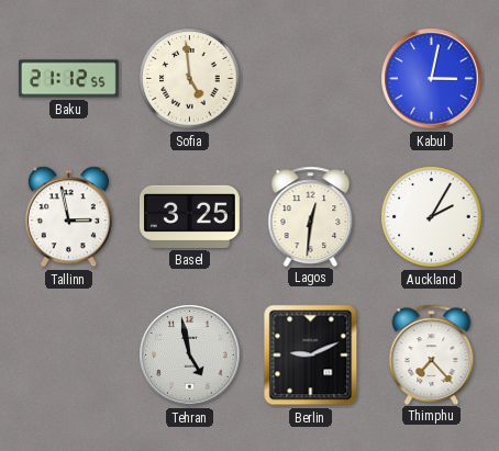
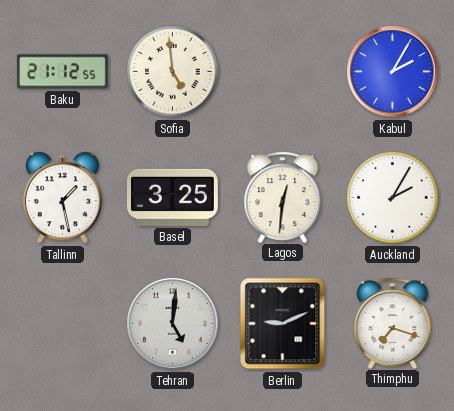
Kabul: 3:02 -> 2:05 (393, 72)
Tallinn: 2:58 -> 1:28 (62, 198)
Tehran: 4:58 -> 5:01 (173, 324)
Thimphu: 7:23 -> 7:18 (393, 323)
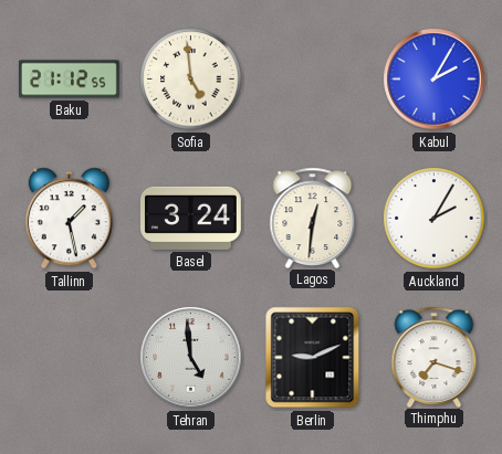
Basel: 3:25 -> 3:24 (190, 218)
Tehran: 5:01 -> 4:59 (191, 358)
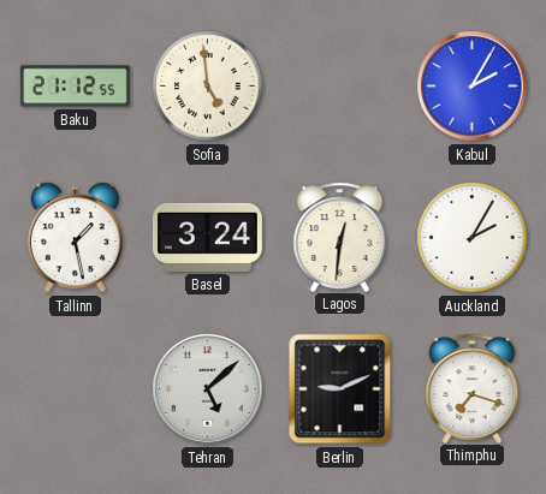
Tehran: 4:59 -> 5:08 (208, 389)
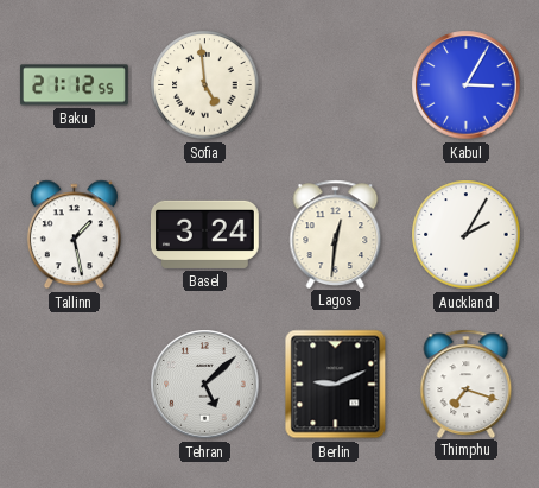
Kabul: 2:05 -> 3:05 (467, 85)
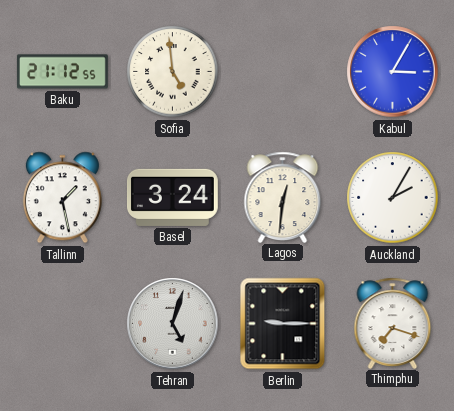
Tehran: 5:08 -> 5:03 (173, 324)
Berlin: 9:11 -> 9:15 (283, 324)
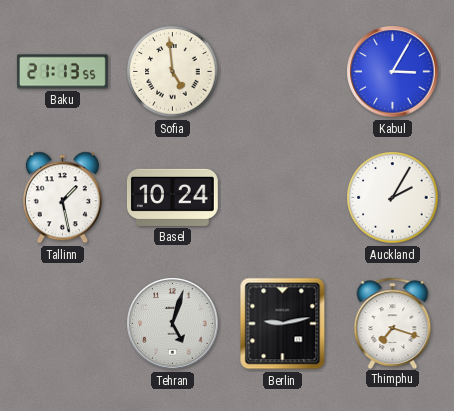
Baku: 21:12 -> 21:13 (63, 72)
Basel: 3:24 -> 10:24 (172, 197)
Lagos: 12:31 -> none (283, 197)
Berlin: 9:15 -> 9:13 (283, 324)
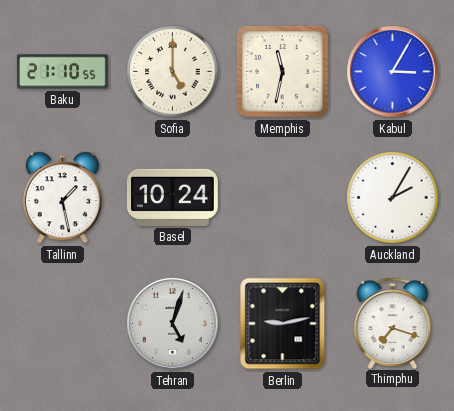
Baku: 21:13 -> 21:10 (63, 72)
Sofia: 4:59 -> 5:00 (173, 72)
Memphis: none -> 11:32 (283, 72)
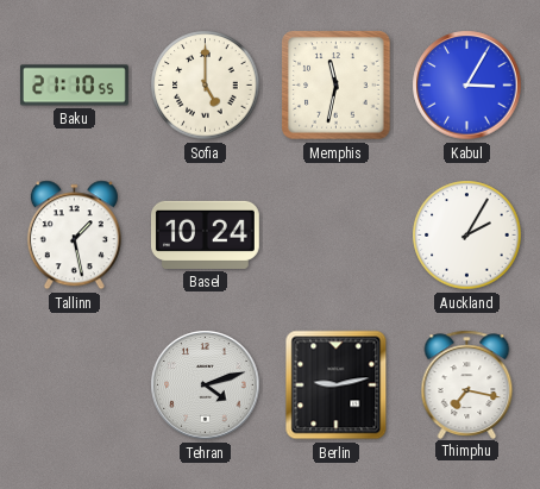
Tehran: 5:03 -> 4:12 (206, 385)
Thimphu: 7:18 -> 7:17 (467, 384)
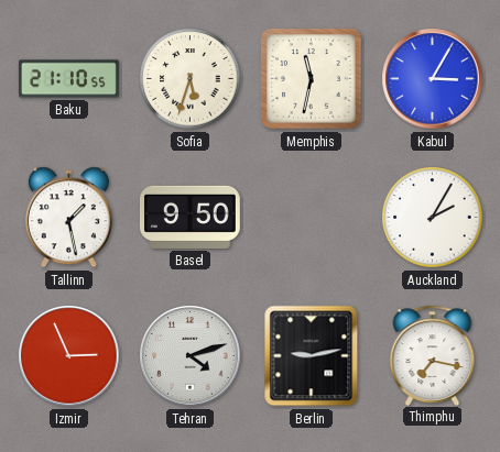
Sofia: 5:00 -> 5:33 (191, 79)
Basel: 10:24 -> 9:50 (189, 217)
Izmir: none -> 2:56 (69, 356)
